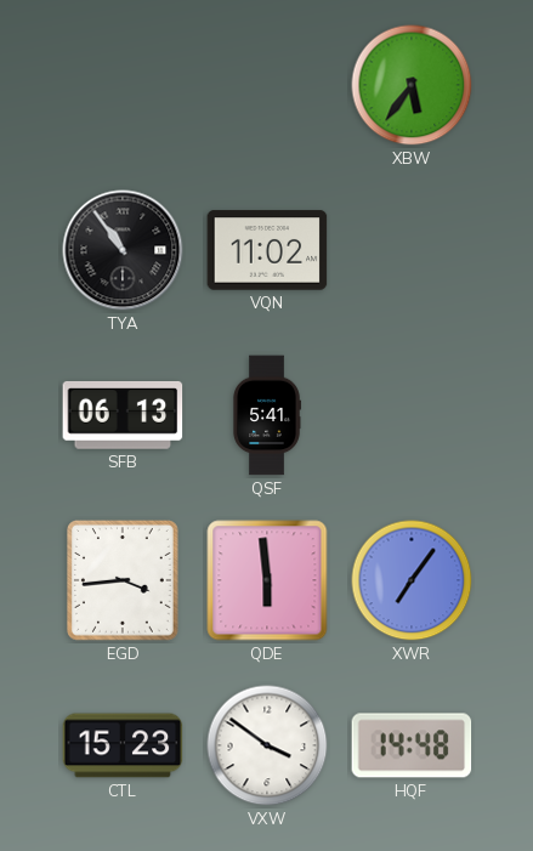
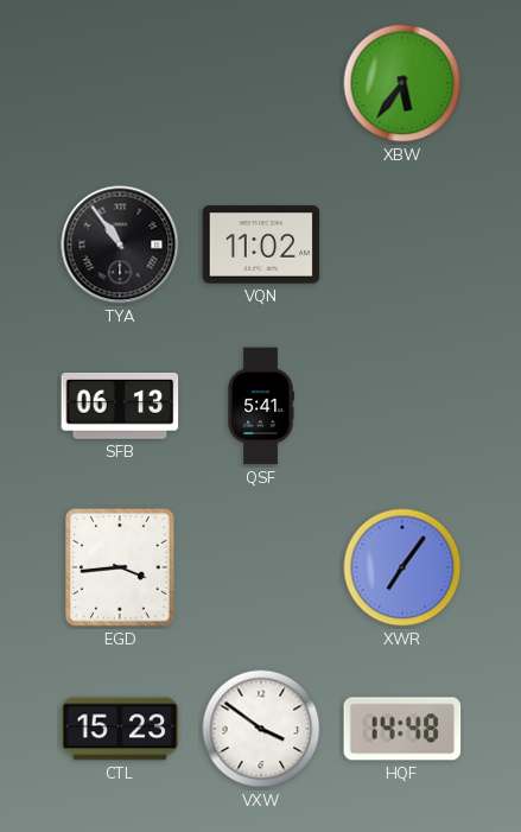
QDE: 5:59 -> none (267, 580)
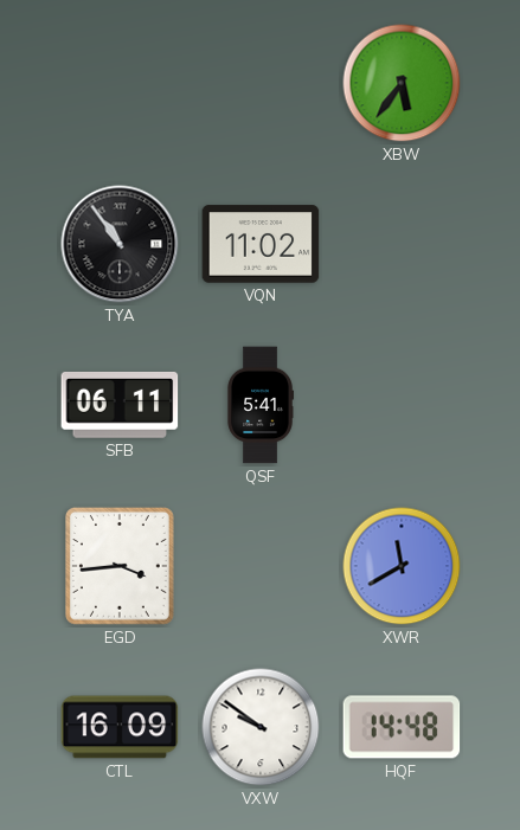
SFB: 06:13 -> 06:11 (120, 405)
XWR: 7:06 -> 11:40 (402, 566)
CTL: 15:23 -> 16:09 (120, 727)
VXW: 3:51 -> 9:51 (261, 727)
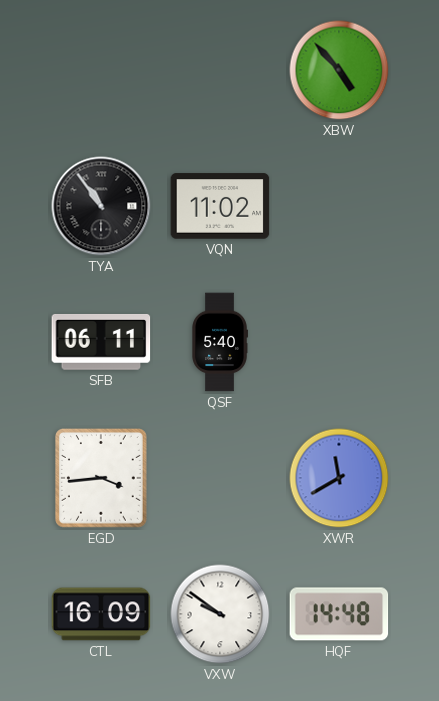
XBW: 5:36 -> 4:53 (339, 70)
QSF: 5:41 -> 5:40 (220, 342)
